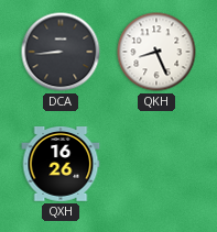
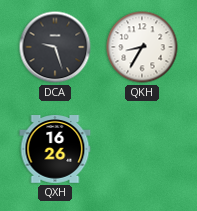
DCA: 8:44 -> 9:27 (55, 47)
QKH: 8:26 -> 8:35 (142, 47)
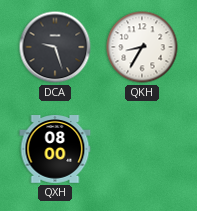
QXH: 16:26 -> 08:00 (55, 150)
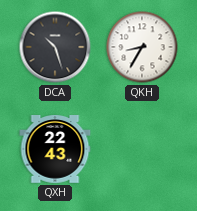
DCA: 9:27 -> 10:27 (55, 47)
QXH: 08:00 -> 22:43 (55, 150)
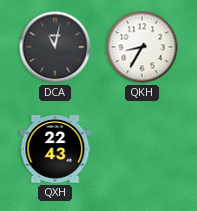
DCA: 10:27 -> 11:02 (55, 47)
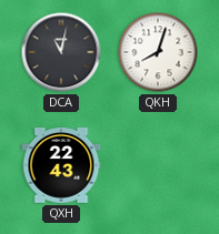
QKH: 8:35 -> 8:03 (158, 52)
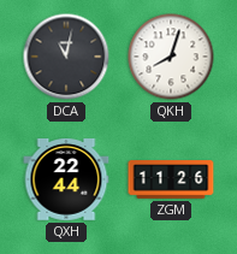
QXH: 22:43 -> 22:44 (66, 181)
ZGM: none -> 11:26 (171, 179)
